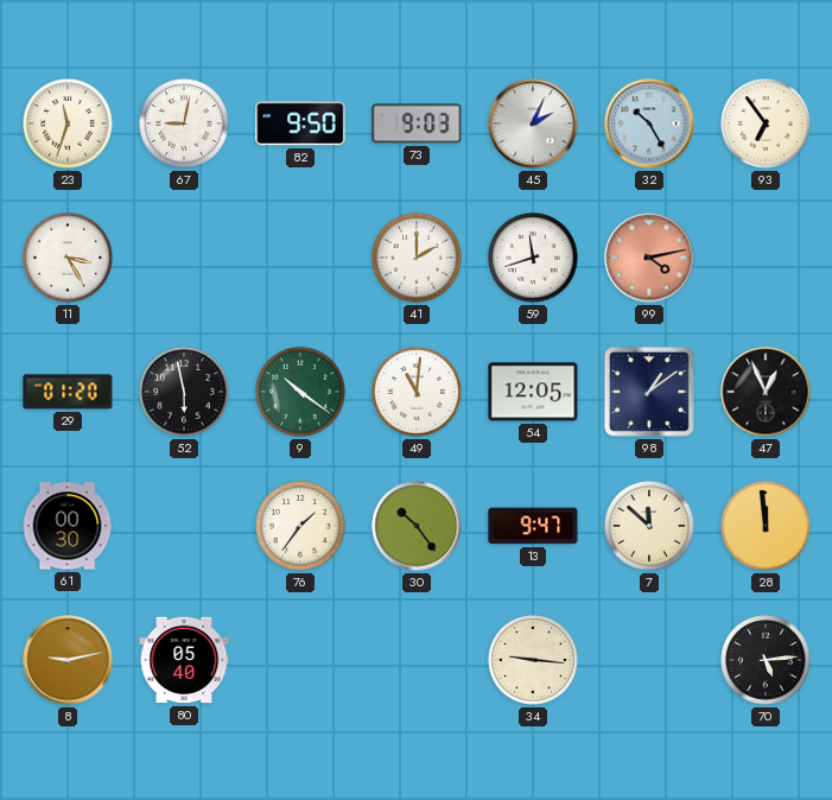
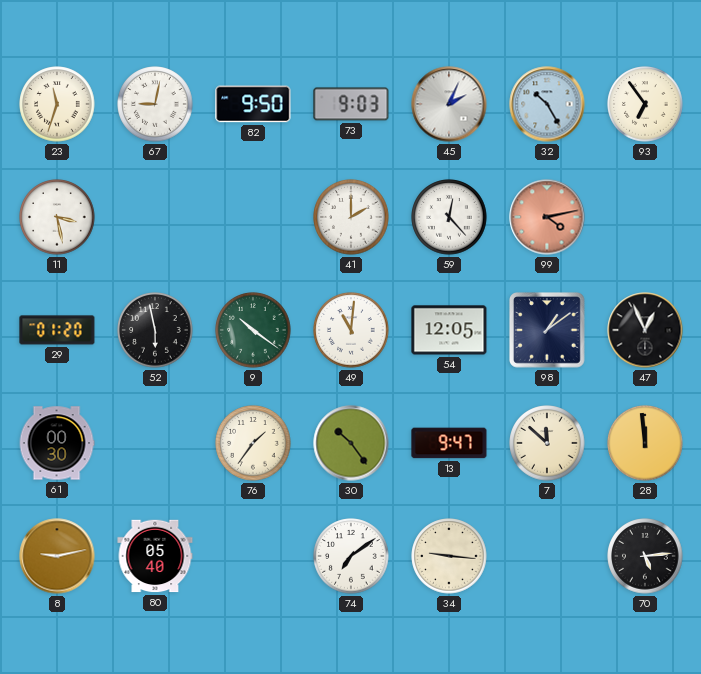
11: 3:25 -> 3:28 (57, 217)
59: 11:42 -> 12:23 (449, 217)
74: none -> 7:09 (351, 556)
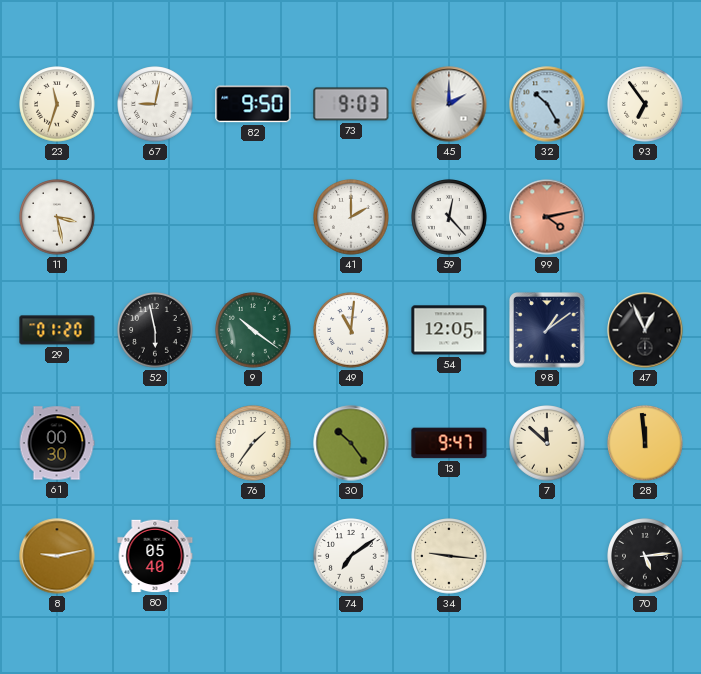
45: 2:04 -> 2:00 (449, 104)
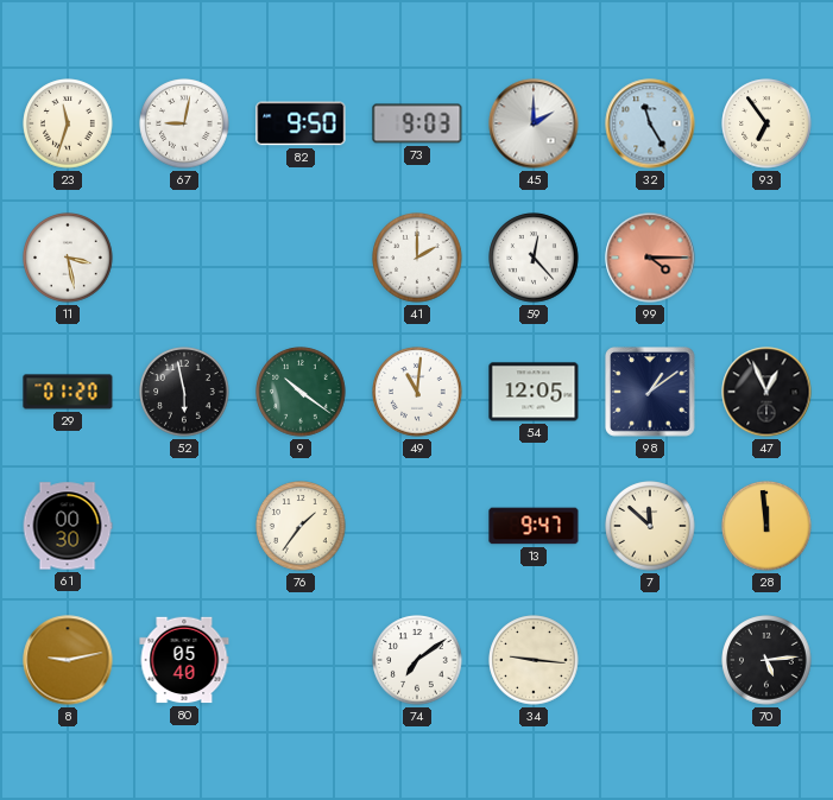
32: 10:25 -> 11:25 (650, 123)
99: 4:13 -> 4:15 (650, 258)
30: 10:24 -> none (351, 443)
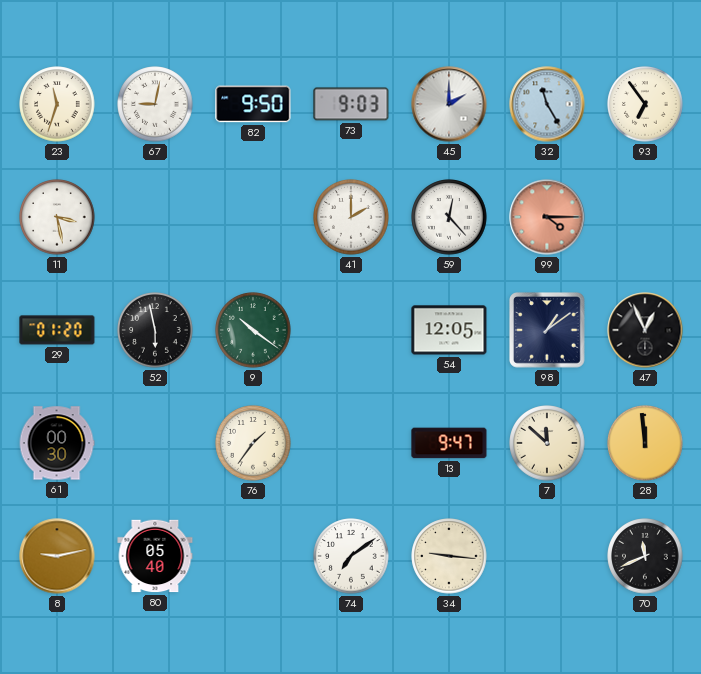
49: 11:01 -> none (417, 392)
70: 5:14 -> 11:41 (645, 556)
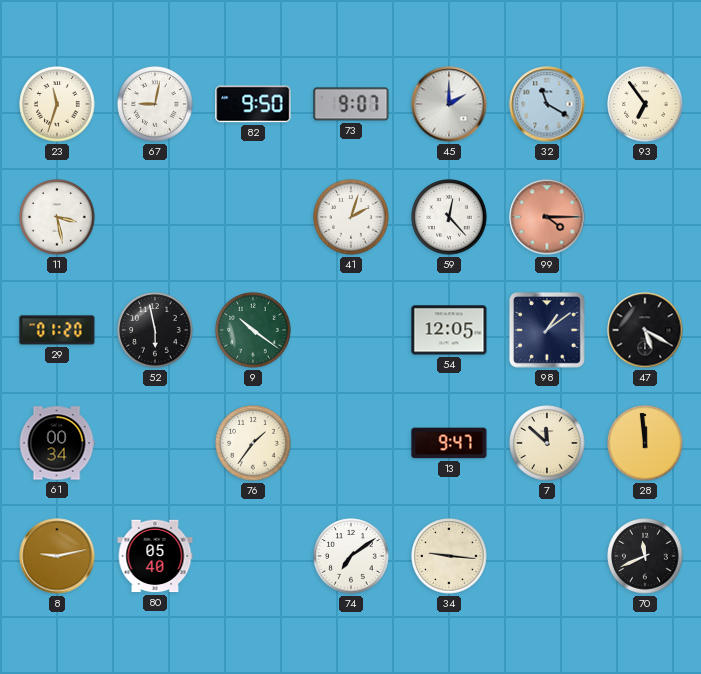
73: 9:03 -> 9:07 (351, 104)
32: 11:25 -> 11:20 (547, 104)
41: 2:00 -> 2:03 (351, 217)
47: 12:56 -> 5:20 (645, 330)
61: 00:30 -> 00:34 (57, 443)
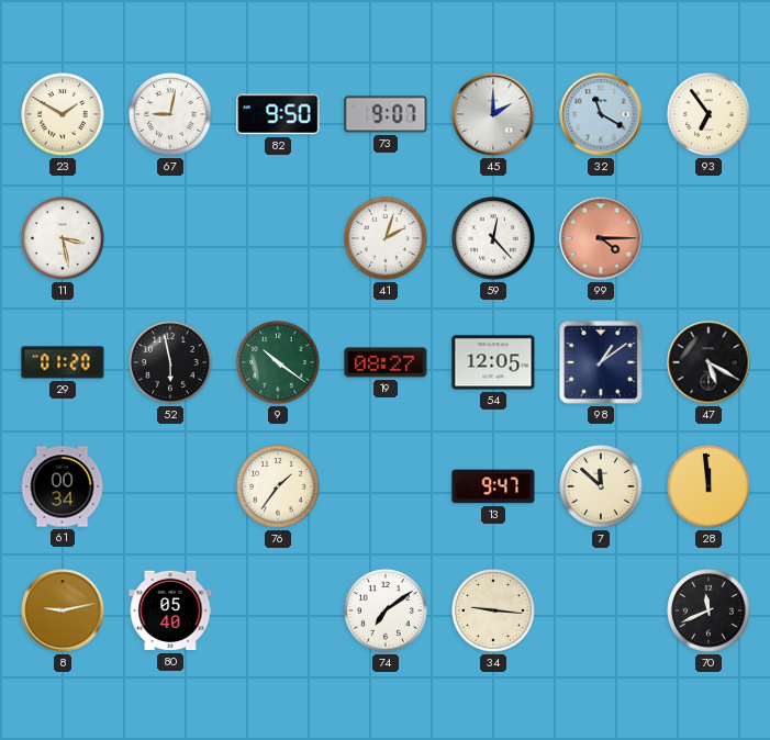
23: 11:33 -> 1:50 (63, 114)
19: none -> 08:27 (386, 362)
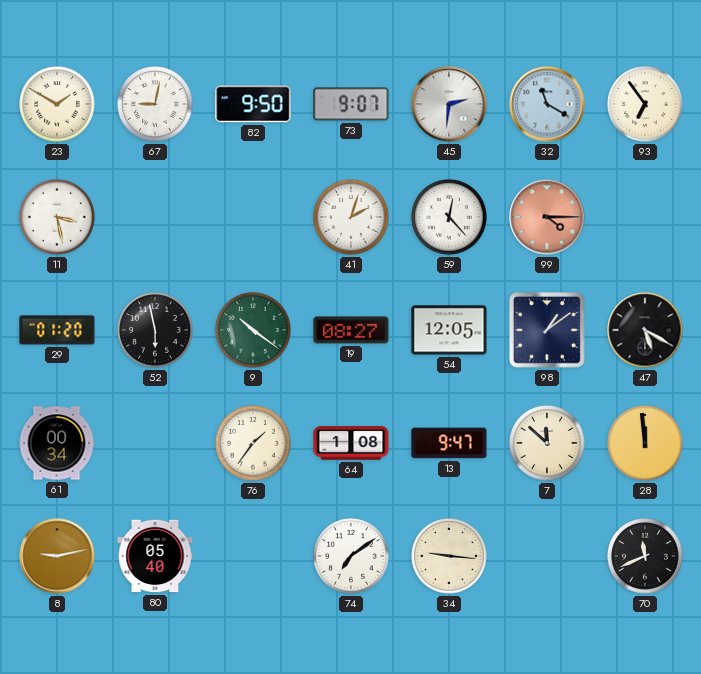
45: 2:00 -> 2:31 (449, 104)
64: none -> 1:08 (351, 443)
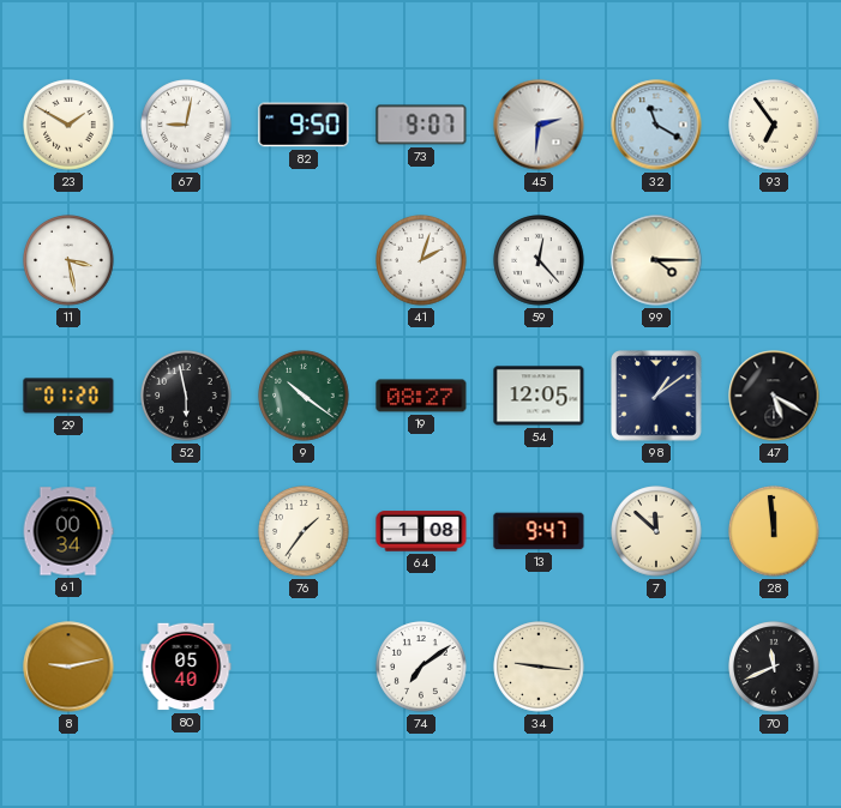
99 dial: salmon -> cream (656, 260)
